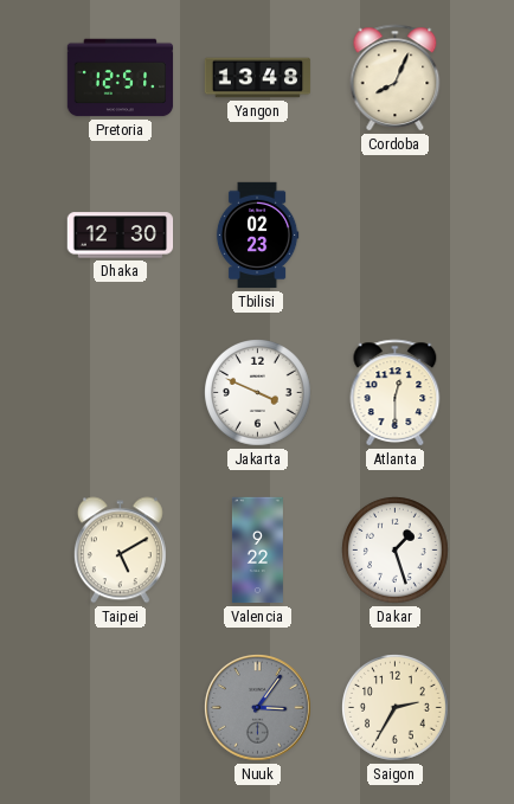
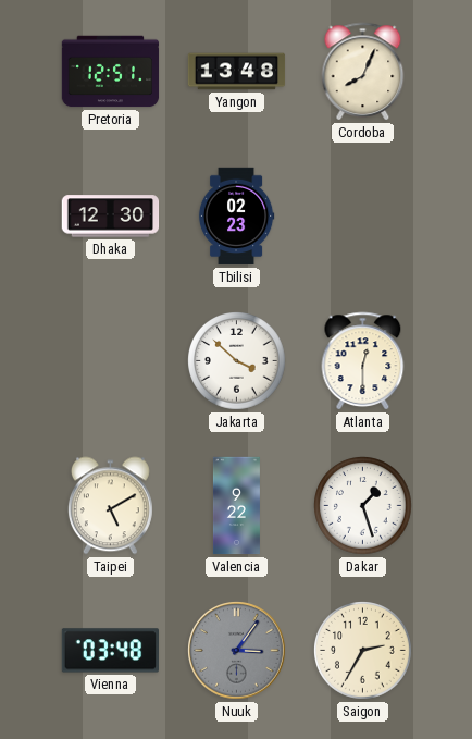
Jakarta: 3:49 -> 3:52 (237, 361)
Vienna: none -> 03:48 (110, 651)
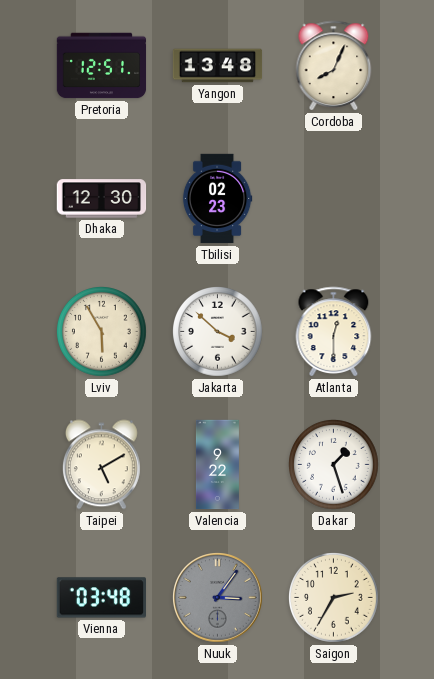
Lviv: none -> 5:55 (102, 332)
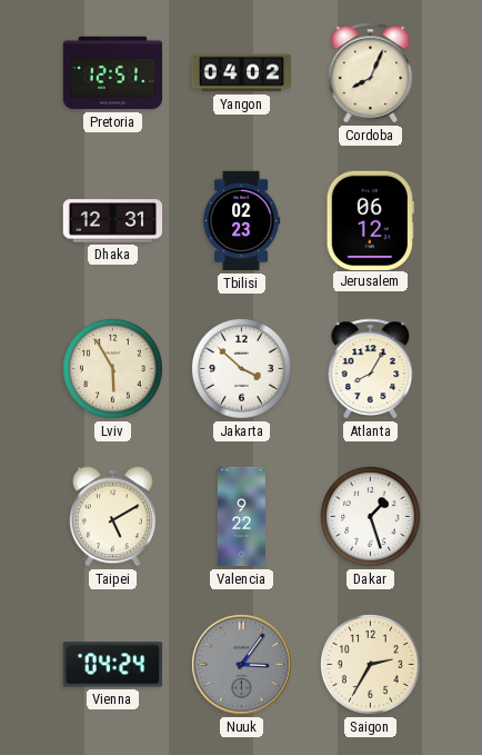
Yangon: 13:48 -> 04:02 (242, 73)
Dhaka: 12:30 -> 12:31 (113, 221)
Jerusalem: none -> 06:12 (370, 220)
Atlanta: 12:30 -> 8:05 (371, 369)
Vienna: 03:48 -> 04:24 (112, 665)
